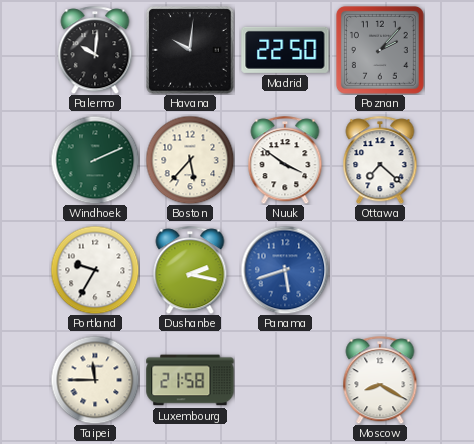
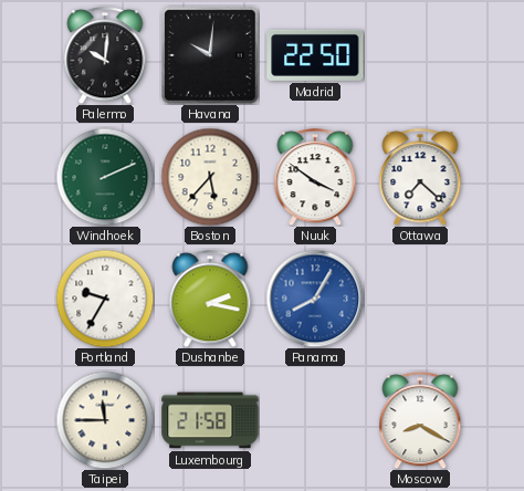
Poznan: 2:07 -> none (380, 50)
Panama: 5:42 -> 8:05 (315, 299)
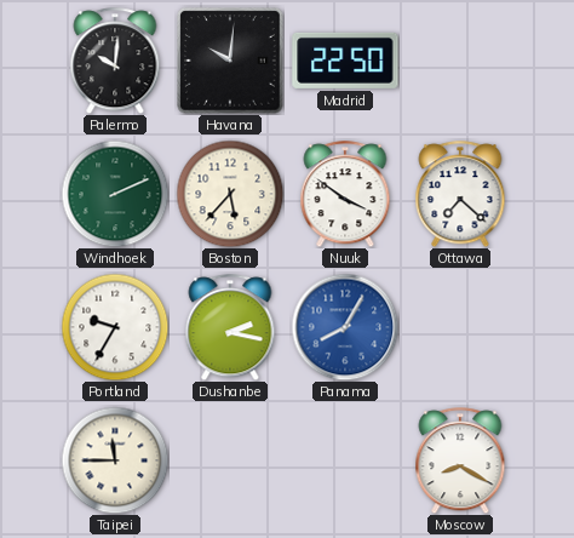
Luxembourg: 21:58 -> none (210, 420)
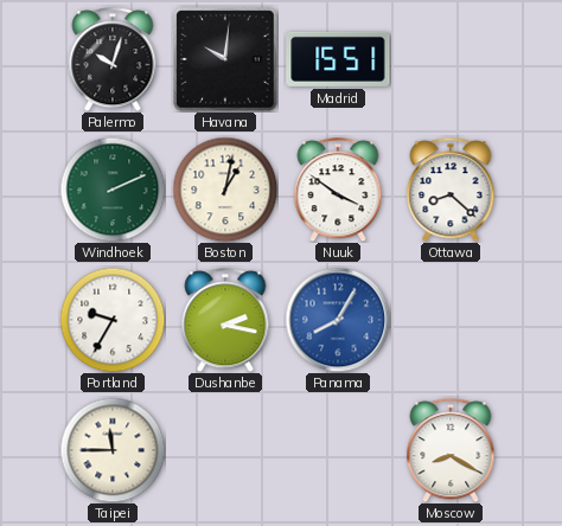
Palermo: 10:01 -> 10:03 (113, 59)
Madrid: 22:50 -> 15:51 (338, 59)
Boston: 5:37 -> 1:02 (225, 190)
Ottawa: 7:22 -> 8:22 (451, 190)
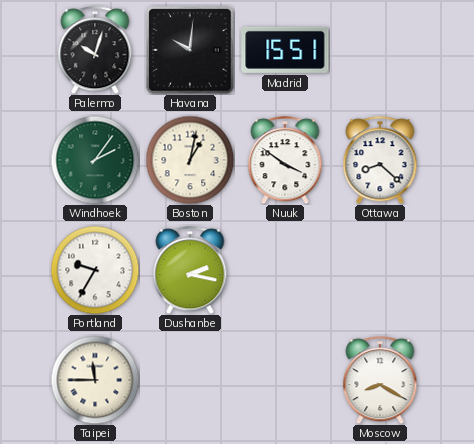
Windhoek: 2:11 -> 2:06 (95, 160)
Panama: 8:05 -> none (338, 320)
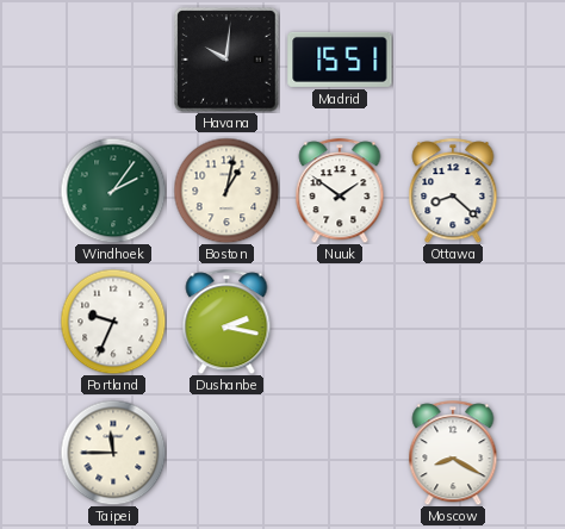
Palermo: 10:03 -> none (95, 50)
Nuuk: 3:51 -> 1:51 (340, 191)
Portland: 9:35 -> 9:34 (113, 322)
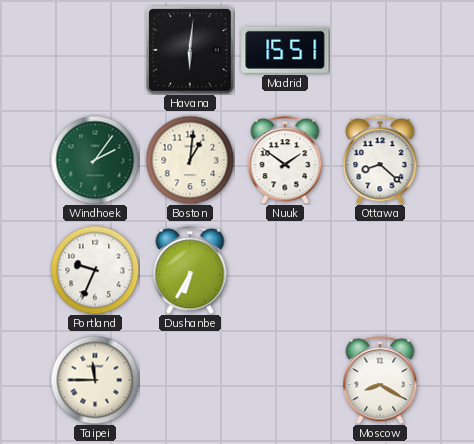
Havana: 10:01 -> 6:01 (190, 50)
Boston: 1:02 -> 1:01 (190, 160)
Dushanbe: 2:17 -> 6:35 (190, 270)
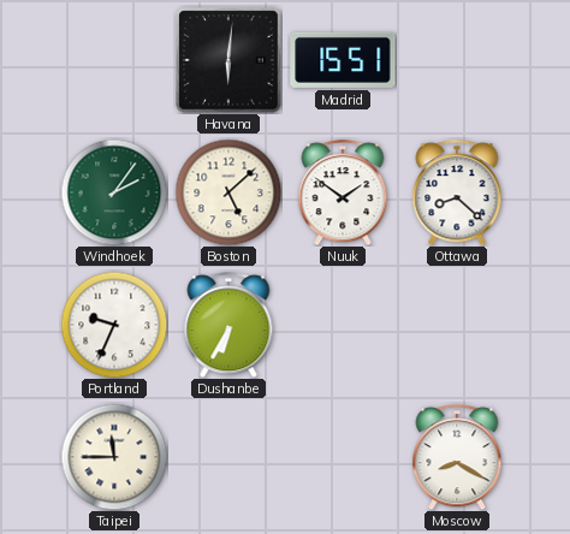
Boston: 1:01 -> 5:08 (228, 192)
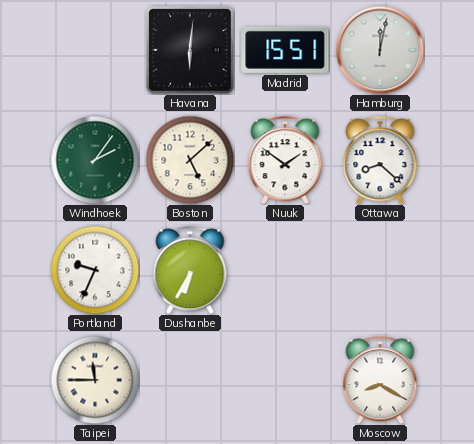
Hamburg: none -> 12:02 (380, 50)
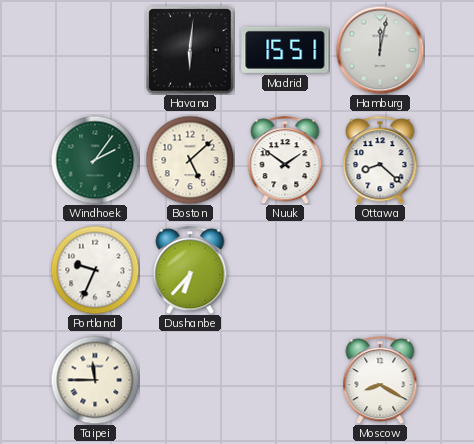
Dushanbe: 6:35 -> 6:37 (190, 270)
